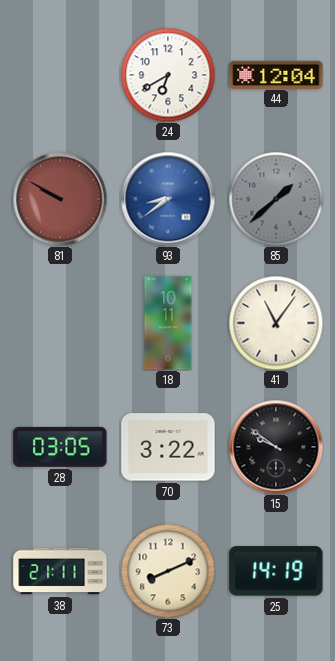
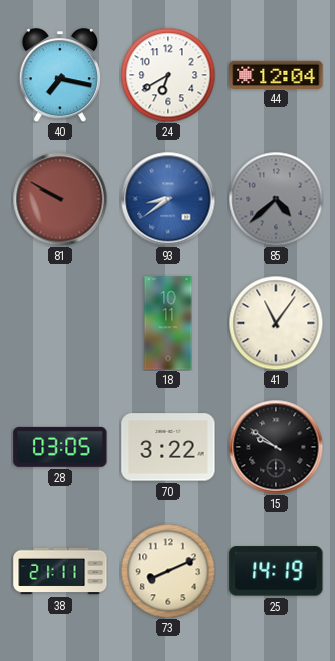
40: none -> 7:17 (60, 75)
85: 1:38 -> 4:38 (276, 199)
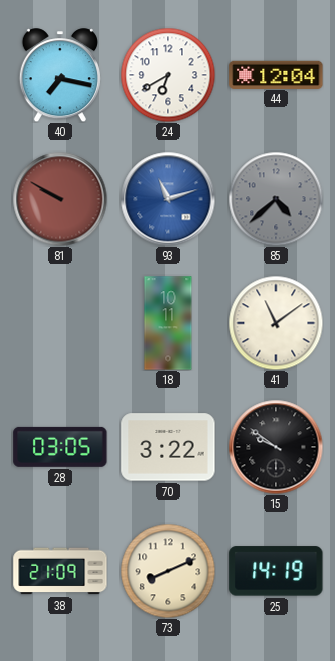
93: 8:39 -> 11:12 (168, 199)
41: 11:06 -> 11:09 (276, 323)
38: 21:11 -> 21:09 (60, 571)
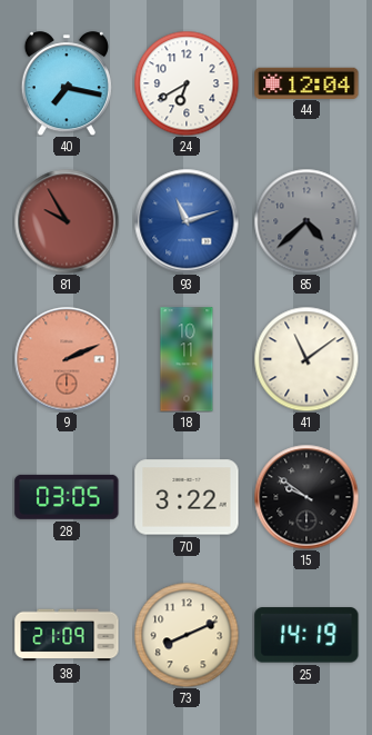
81: 9:50 -> 9:55 (67, 221)
9: none -> 2:11 (67, 359)
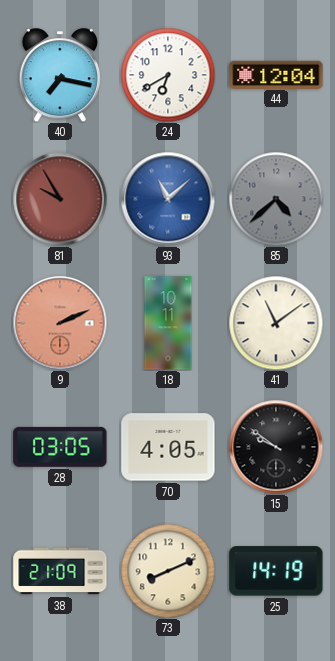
93: 11:12 -> 11:08 (168, 199)
70: 3:22 -> 4:05 (168, 447)
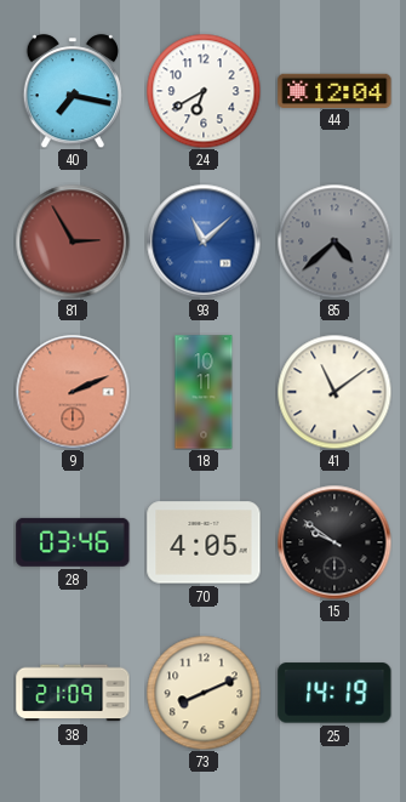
81: 9:55 -> 2:55 (73, 241)
28: 03:05 -> 03:46 (73, 542)
